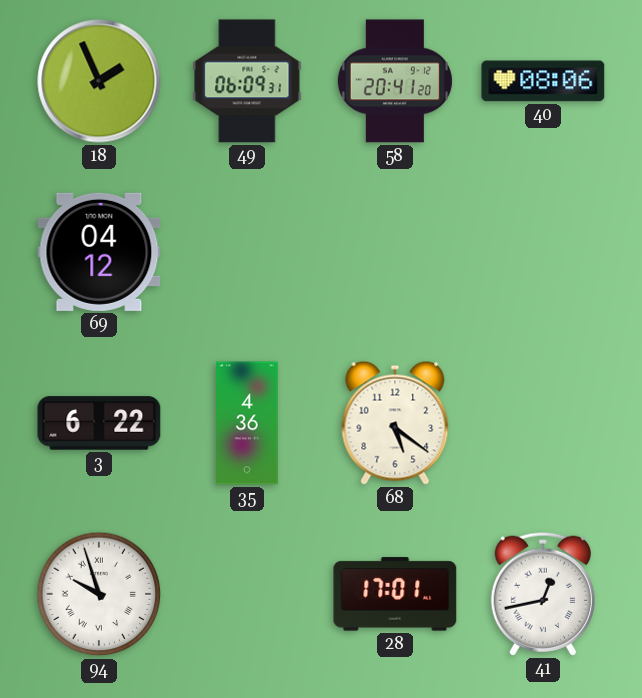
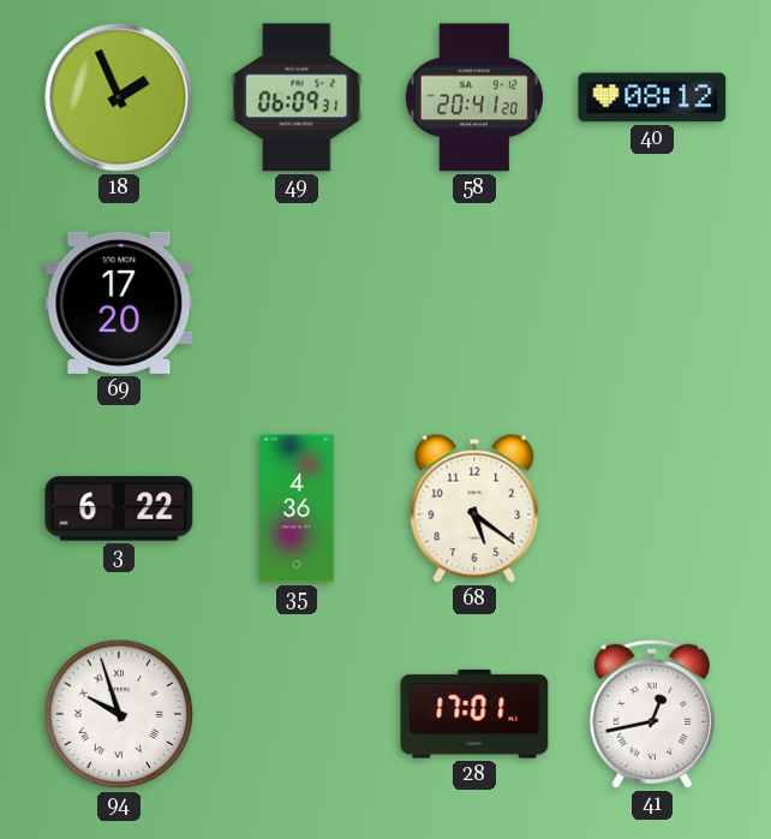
40: 08:06 -> 08:12 (652, 97)
69: 04:12 -> 17:20 (119, 303)
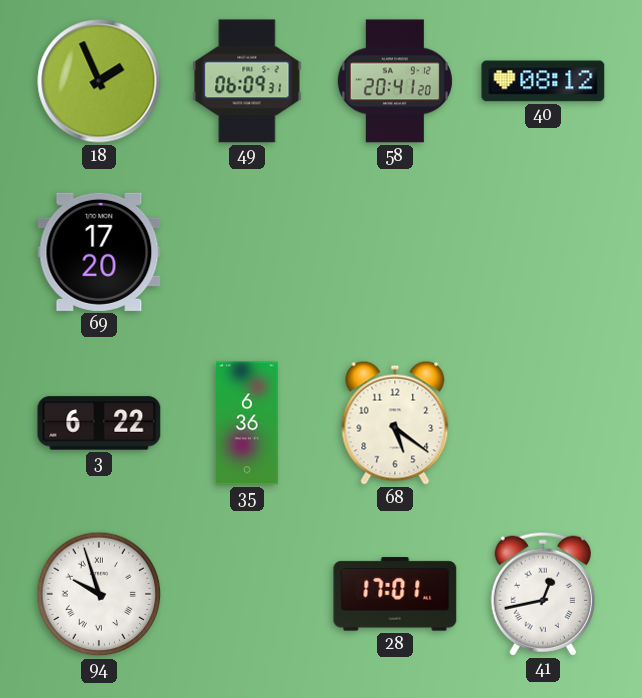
35: 4:36 -> 6:36 (247, 423)
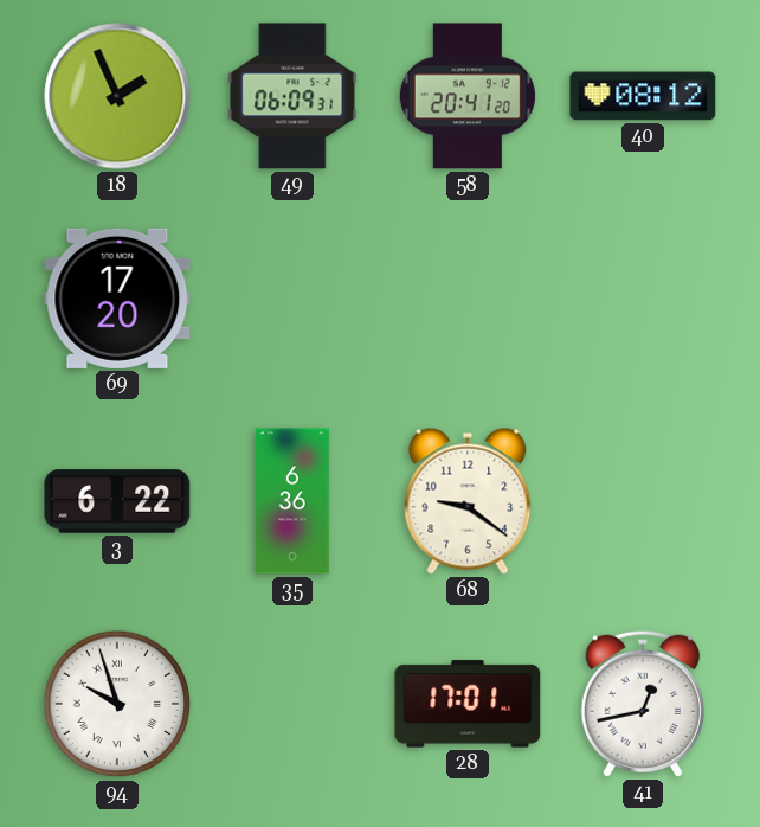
68: 5:21 -> 9:21 (468, 501)
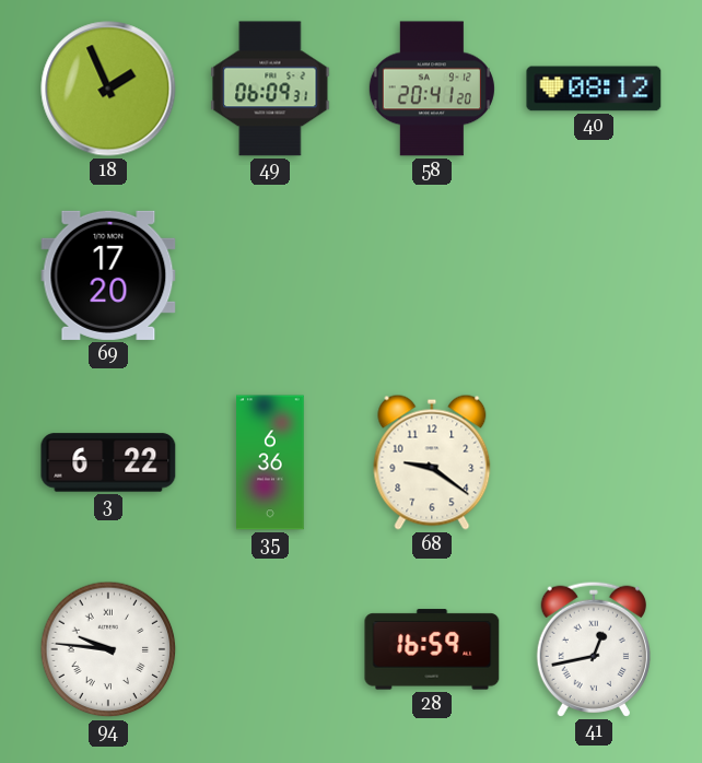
94: 9:57 -> 9:46 (108, 649)
28: 17:01 -> 16:59 (432, 649)
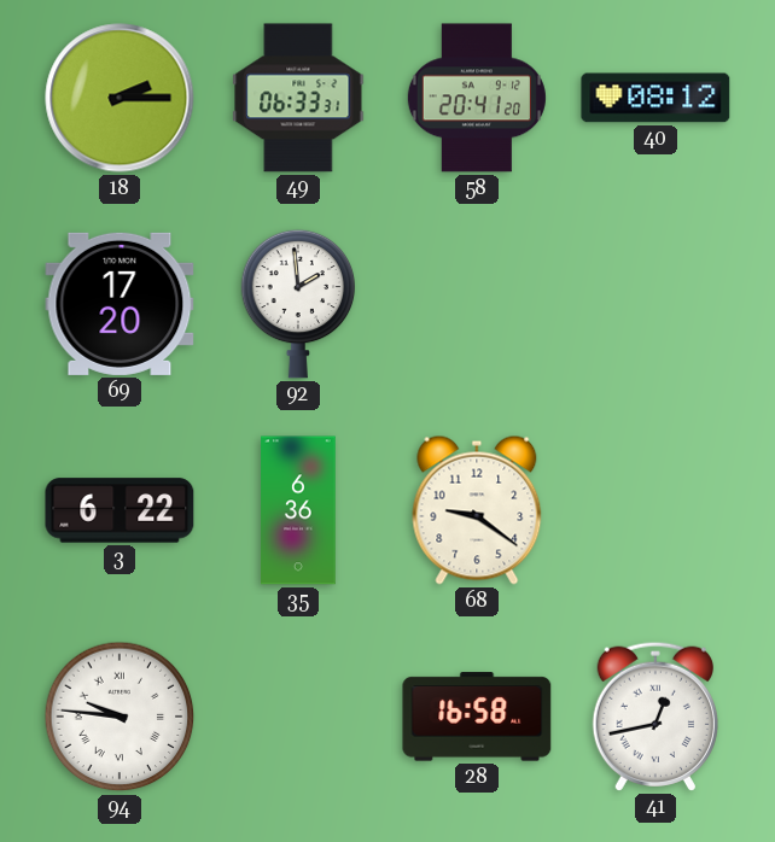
18: 1:56 -> 2:15 (120, 98)
49: 06:09 -> 06:33 (298, 98)
92: none -> 1:59 (298, 304)
28: 16:59 -> 16:58 (477, 717)
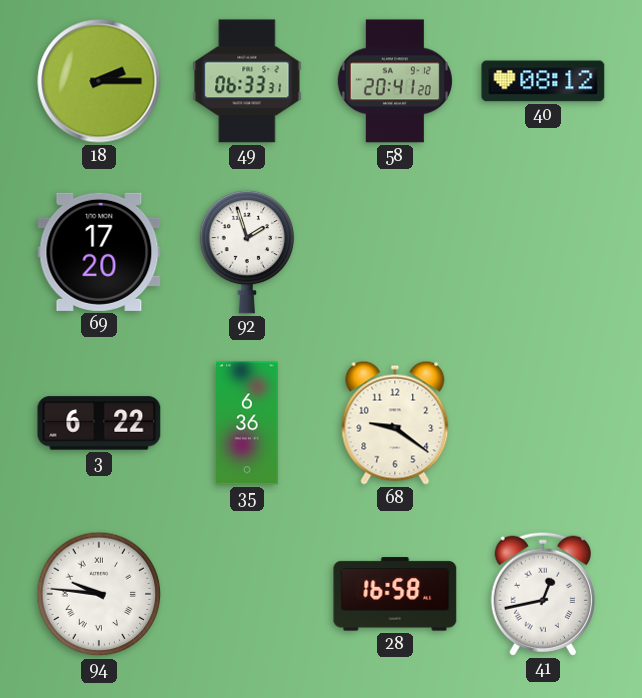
92: 1:59 -> 1:57 (247, 252)
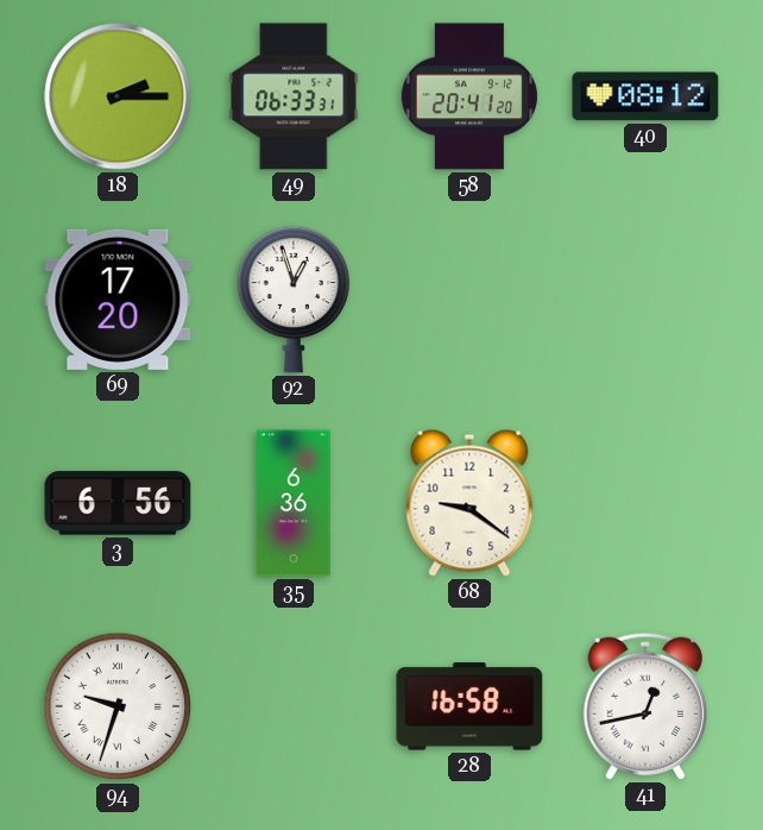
92: 1:57 -> 12:57 (294, 300)
3: 6:22 -> 6:56 (118, 503)
94: 9:46 -> 9:33 (118, 706)
